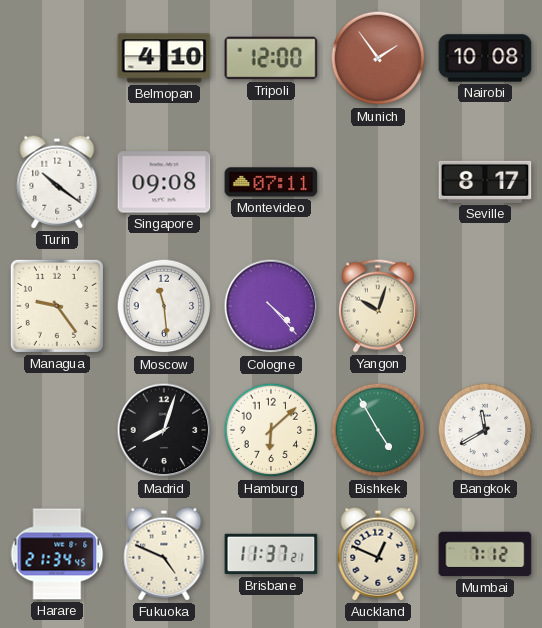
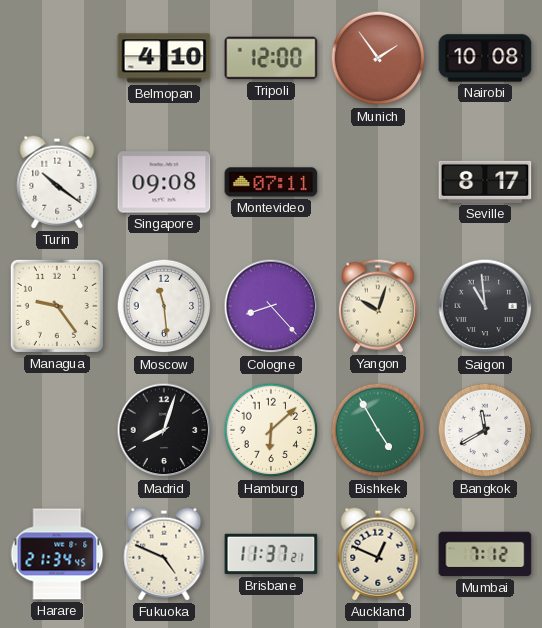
Cologne: 4:23 -> 8:23 (271, 306)
Saigon: none -> 10:59 (485, 306)
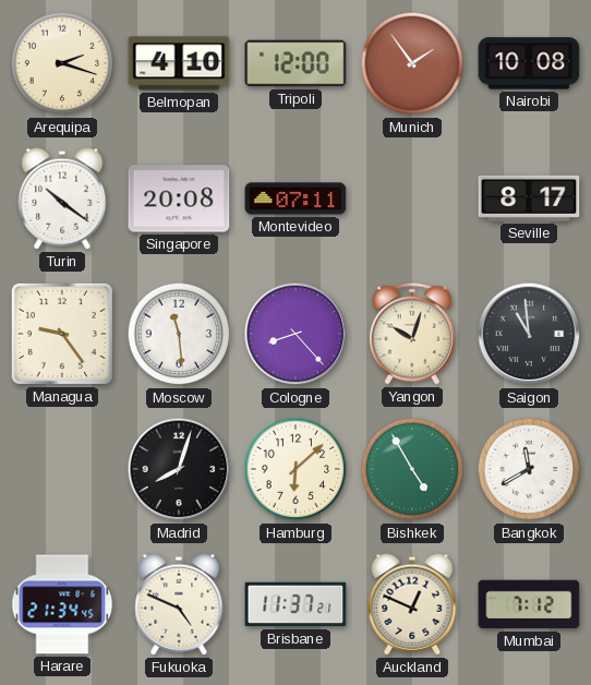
Arequipa: none -> 2:18 (62, 63)
Singapore: 09:08 -> 20:08 (179, 199)
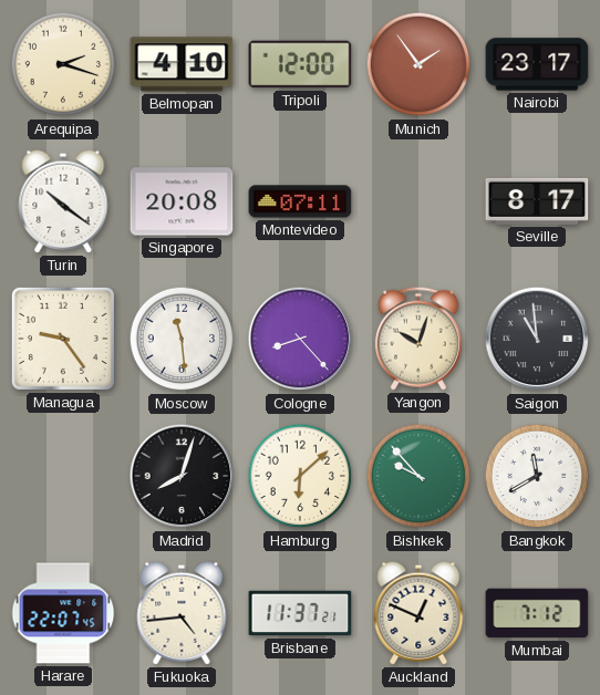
Nairobi: 10:08 -> 23:17 (537, 64)
Bishkek: 4:55 -> 9:53 (418, 476)
Harare: 21:34 -> 22:07 (63, 613)
Fukuoka: 4:49 -> 4:44 (182, 613)
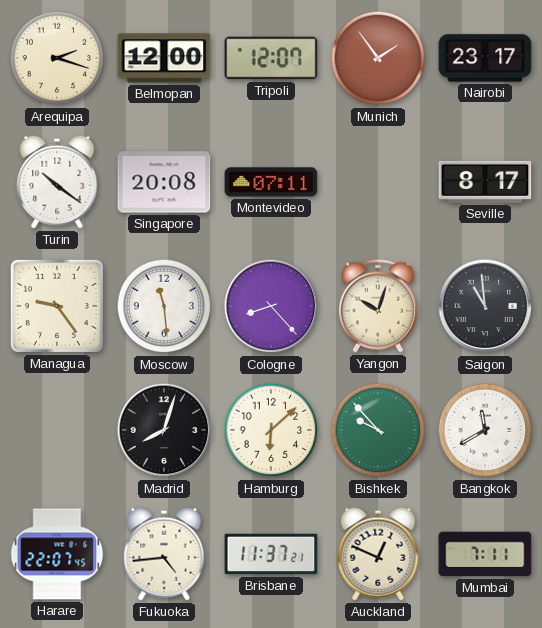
Belmopan: 4:10 -> 12:00 (164, 58)
Tripoli: 12:00 -> 12:07 (271, 58)
Mumbai: 7:12 -> 7:11 (485, 554)
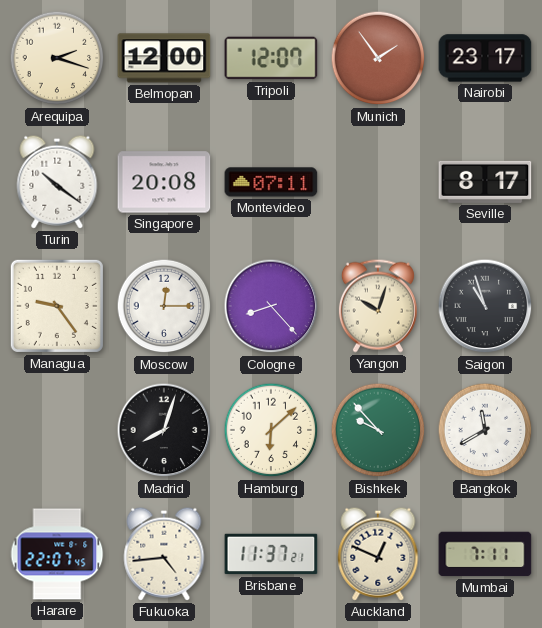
Moscow: 11:29 -> 12:15 (164, 306)
Saigon: 10:59 -> 10:57 (485, 306)
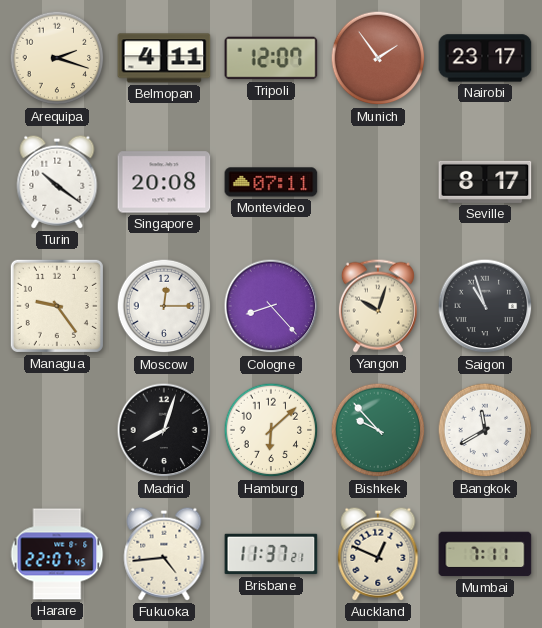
Belmopan: 12:00 -> 4:11 (164, 58)
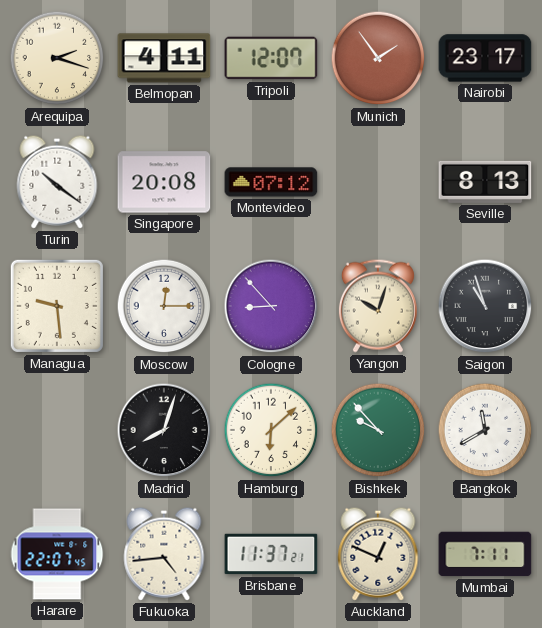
Montevideo: 07:11 -> 07:12 (271, 182)
Seville: 8:17 -> 8:13 (485, 182)
Managua: 9:24 -> 9:29 (57, 306)
Cologne: 8:23 -> 8:53 (271, 306)
